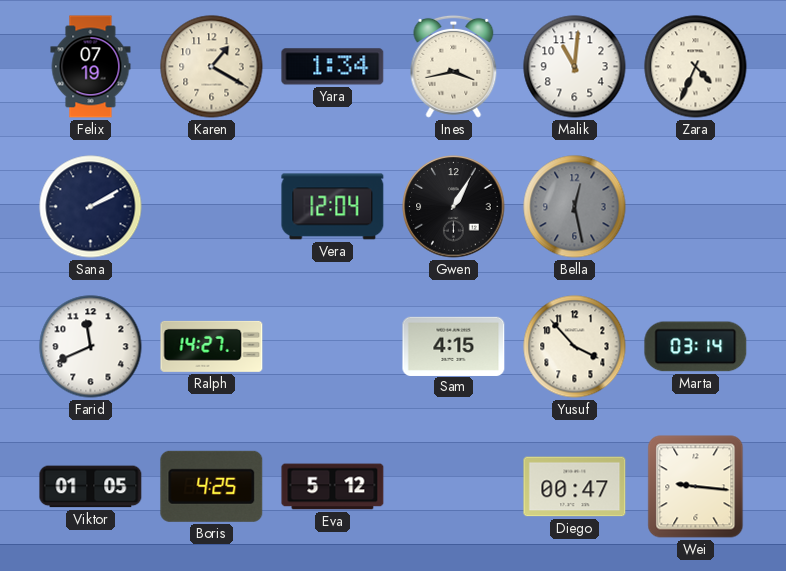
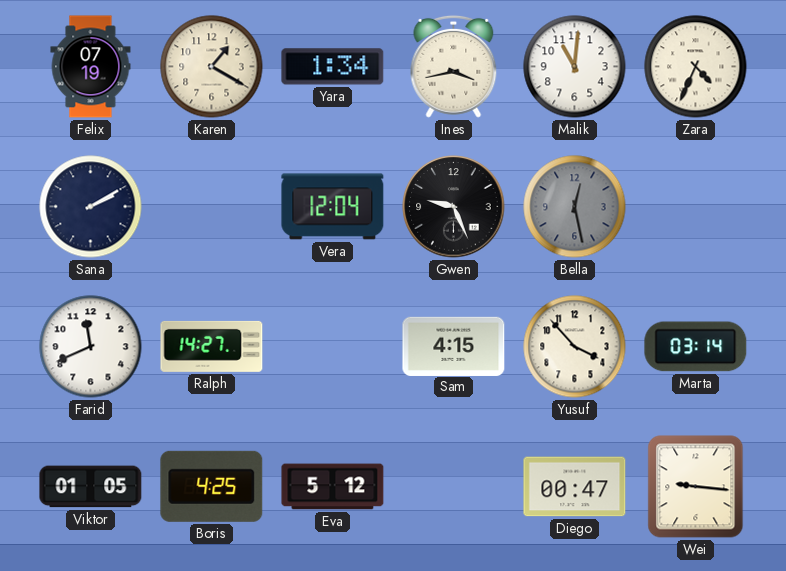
Gwen: 1:05 -> 9:26 (454, 207)
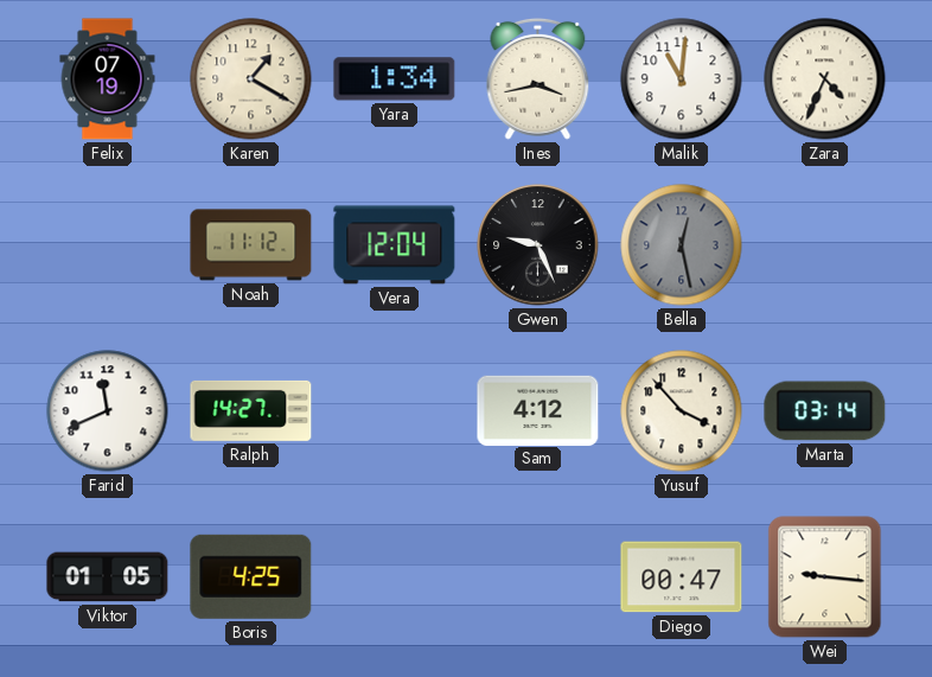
Sana: 2:10 -> none (91, 207)
Noah: none -> 11:12 (251, 245)
Sam: 4:15 -> 4:12 (538, 410)
Eva: 5:12 -> none (333, 487)
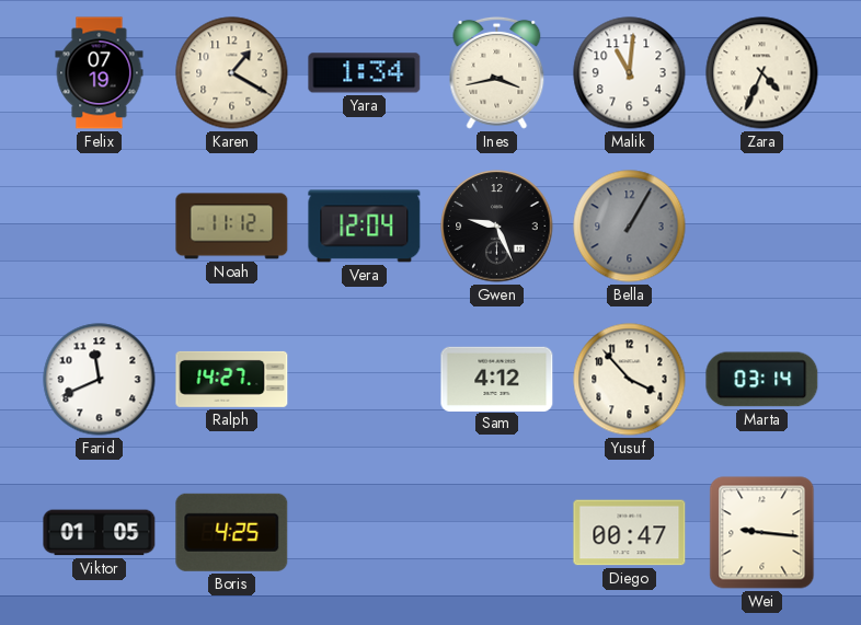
Bella: 12:28 -> 1:05 (630, 227)
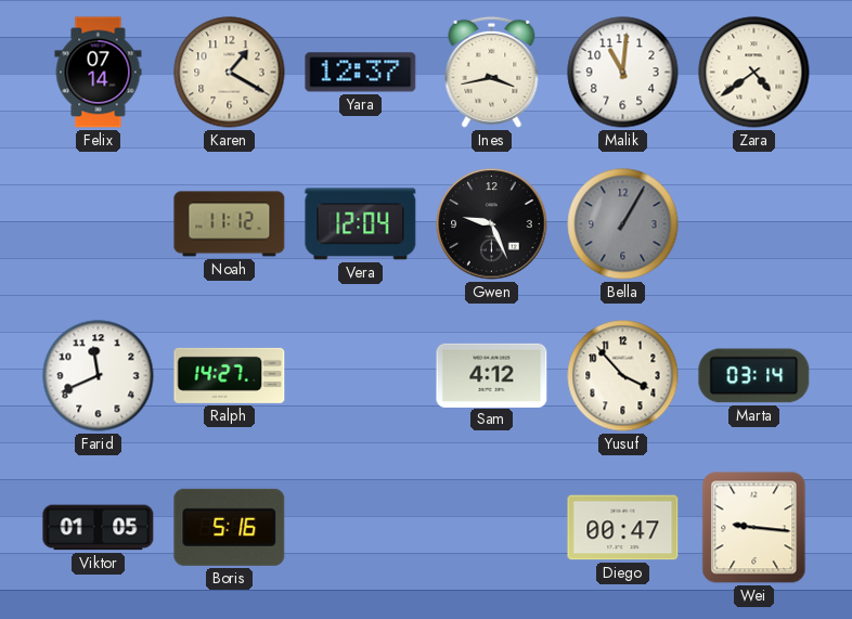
Felix: 07:19 -> 07:14 (99, 73)
Yara: 1:34 -> 12:37 (361, 73)
Zara: 4:34 -> 4:39 (754, 73)
Boris: 4:25 -> 5:16 (230, 527)
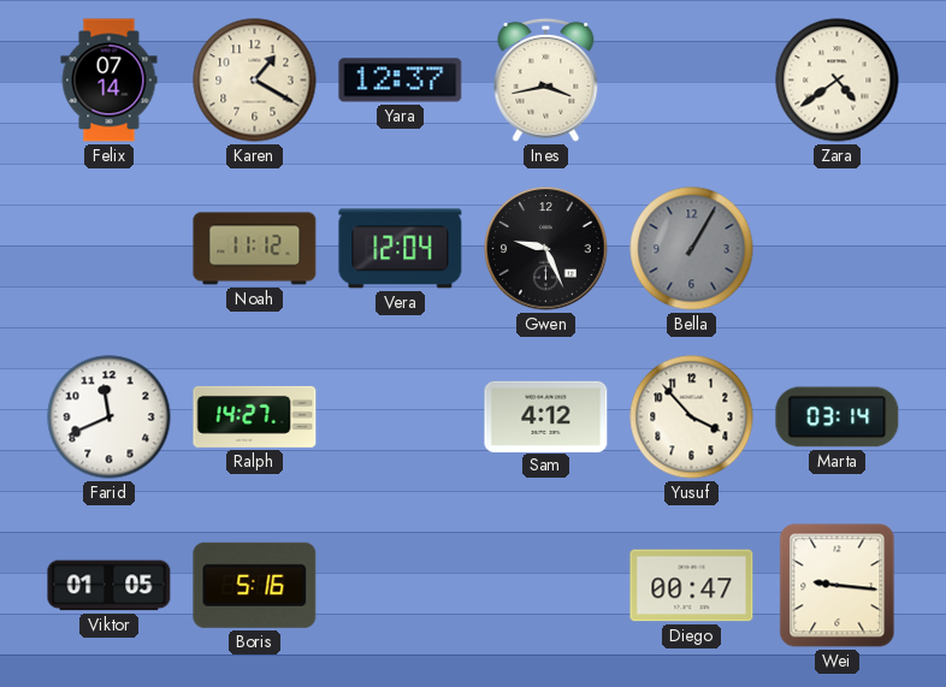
Malik: 11:01 -> none (623, 73)
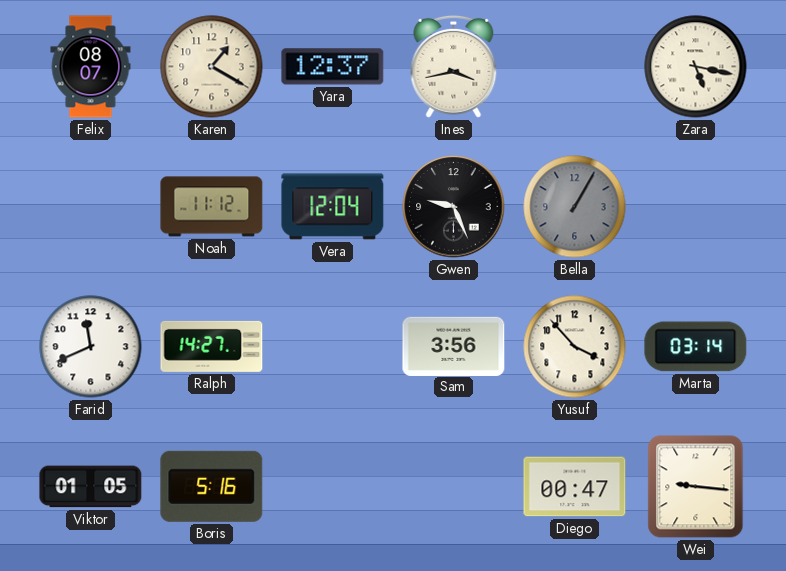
Felix: 07:14 -> 08:07 (91, 67)
Zara: 4:39 -> 5:17 (696, 67)
Sam: 4:12 -> 3:56 (454, 346)
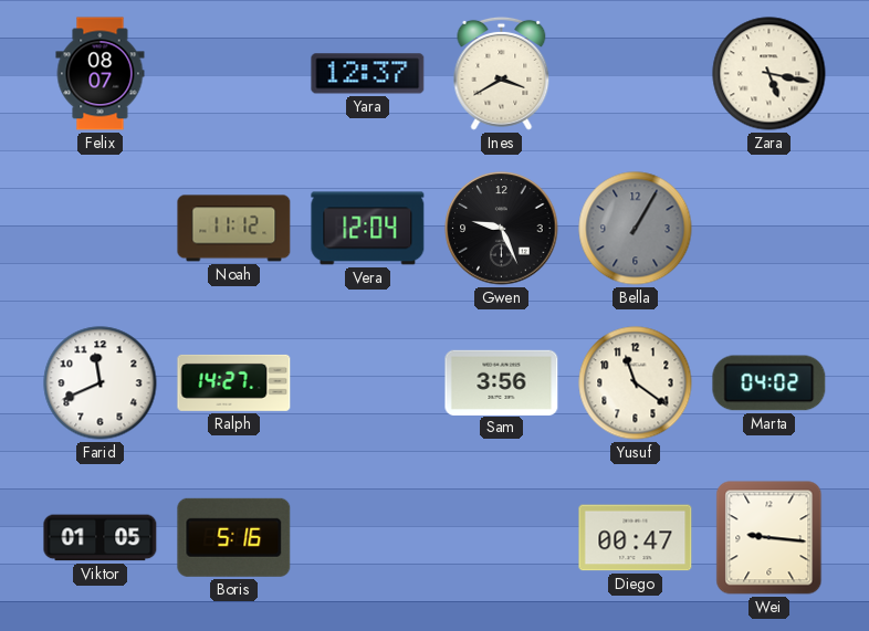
Karen: 1:20 -> none (212, 67)
Ines: 3:43 -> 3:40 (502, 73)
Yusuf: 3:53 -> 11:21 (636, 383)
Marta: 03:14 -> 04:02 (769, 383)
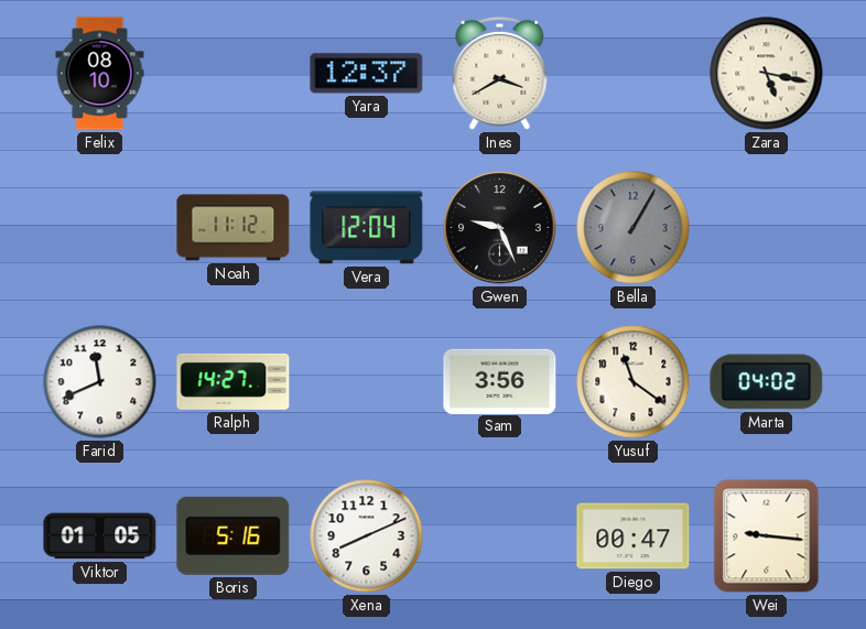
Felix: 08:07 -> 08:10 (100, 74)
Xena: none -> 8:11 (367, 536)
